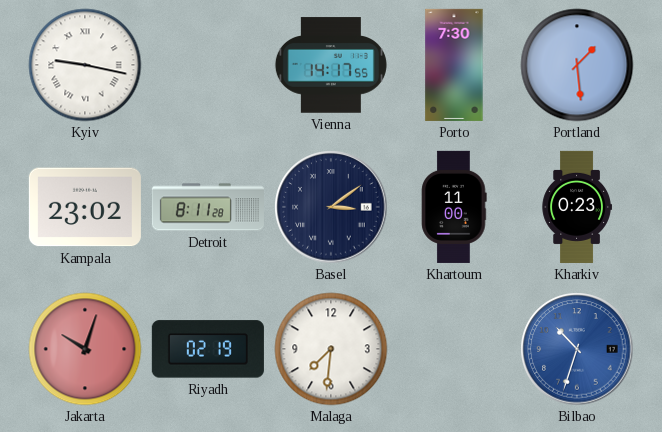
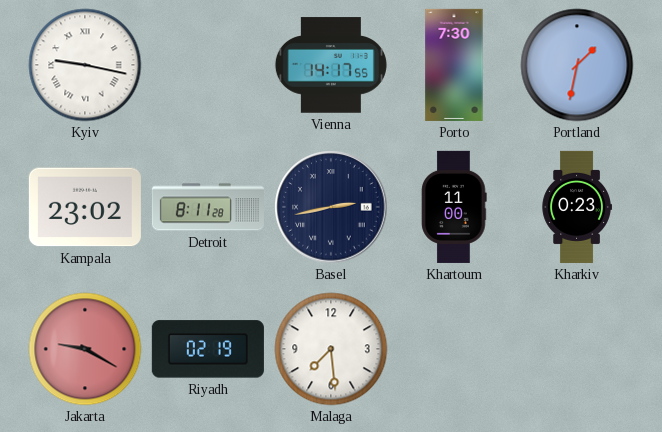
Portland: 1:29 -> 1:32 (577, 65)
Basel: 3:09 -> 2:43 (331, 207)
Jakarta: 10:03 -> 9:20 (85, 349)
Malaga: 7:31 -> 7:29 (331, 349)
Bilbao: 10:33 -> none (577, 349)
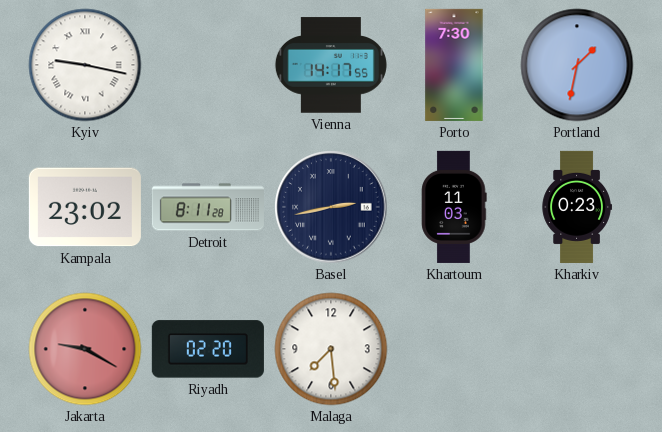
Khartoum: 11:00 -> 11:03 (454, 207)
Riyadh: 02:19 -> 02:20 (208, 349)
